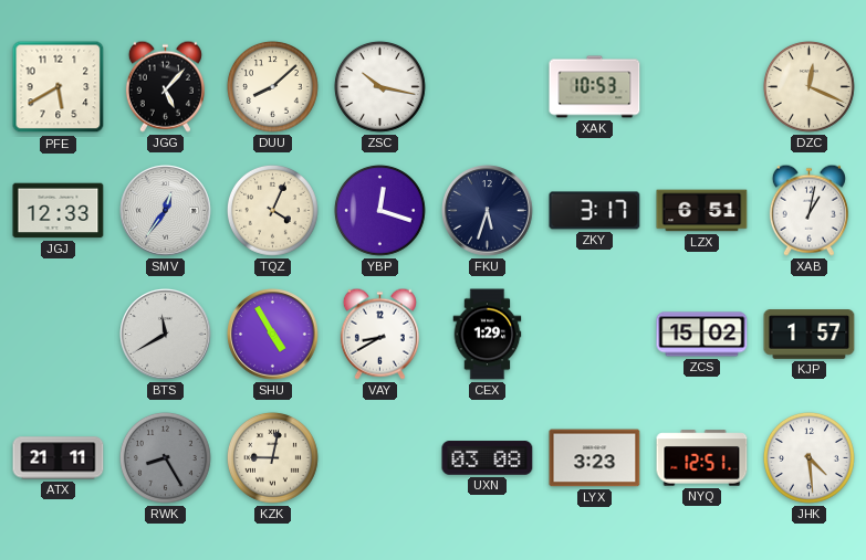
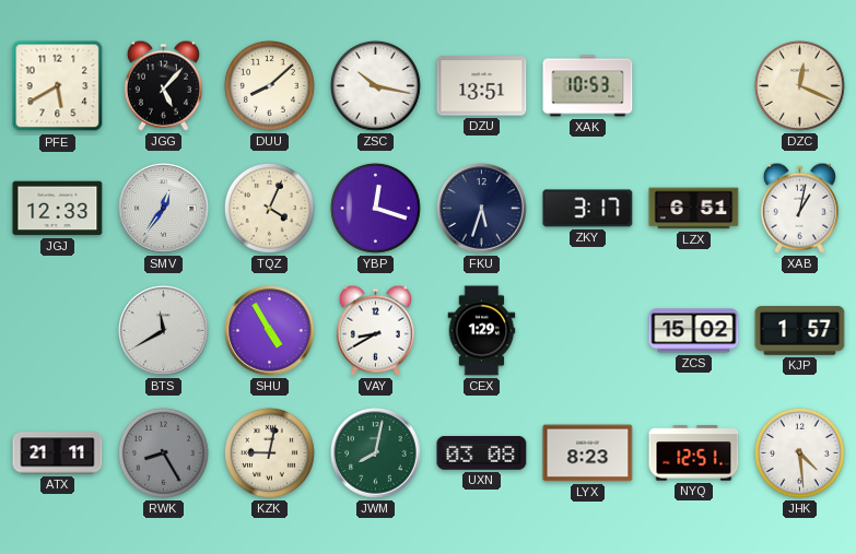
DZU: none -> 13:51 (482, 86)
JWM: none -> 8:02 (376, 453)
LYX: 3:23 -> 8:23 (588, 453)
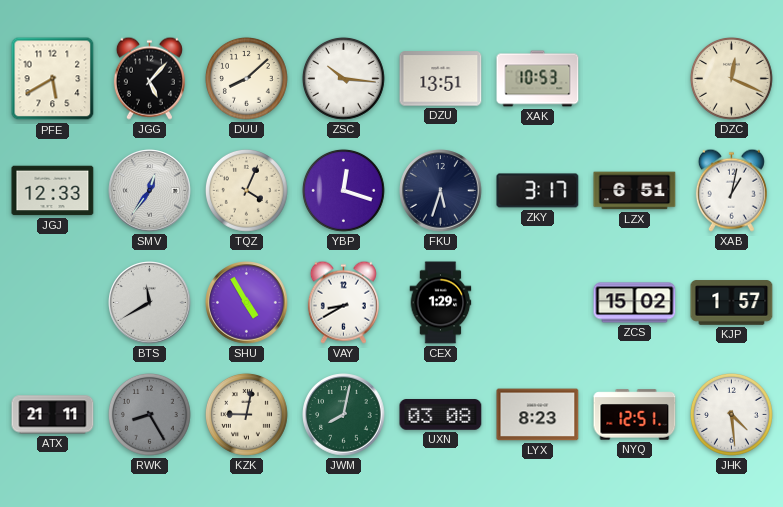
ZSC: 10:17 -> 10:16 (343, 78)
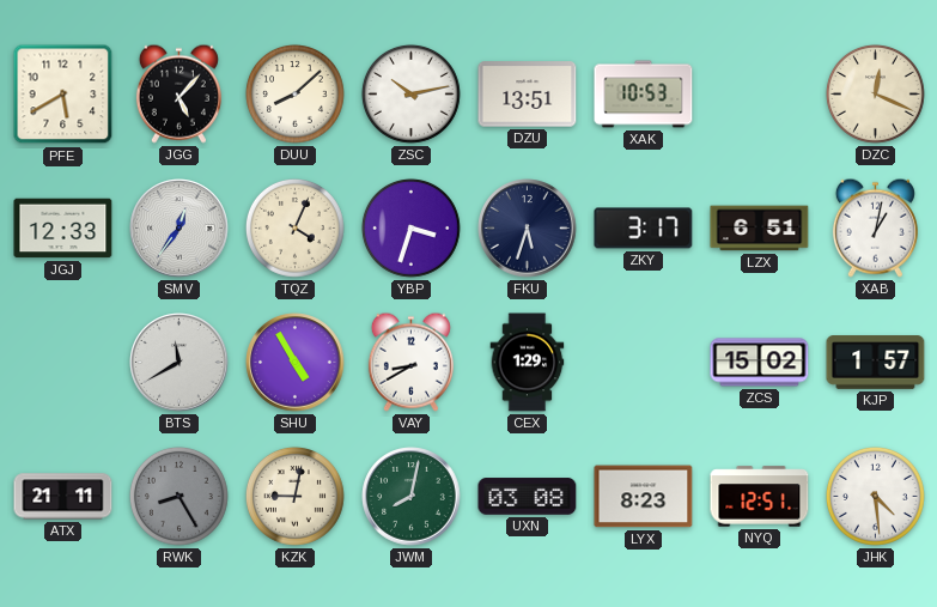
ZSC: 10:16 -> 10:13 (410, 93)
YBP: 12:18 -> 3:33 (410, 227)
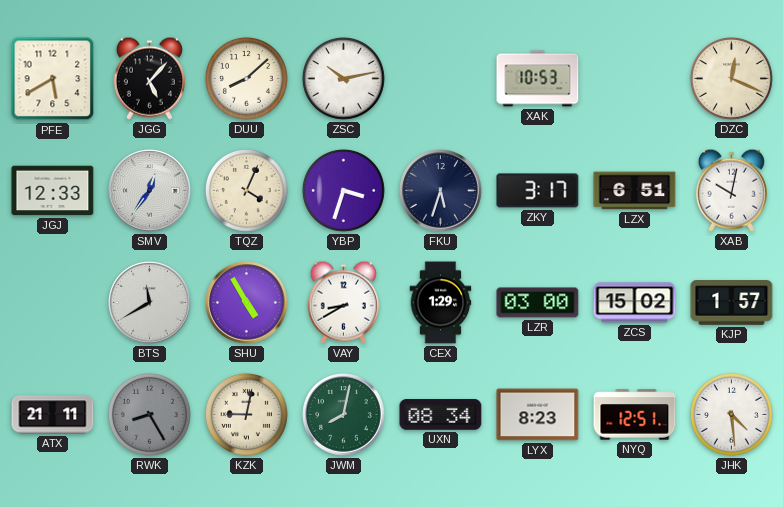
DZU: 13:51 -> none (528, 95)
XAB: 1:02 -> 10:02 (731, 190)
LZR: none -> 03:00 (538, 303)
UXN: 03:08 -> 08:34 (441, 415)
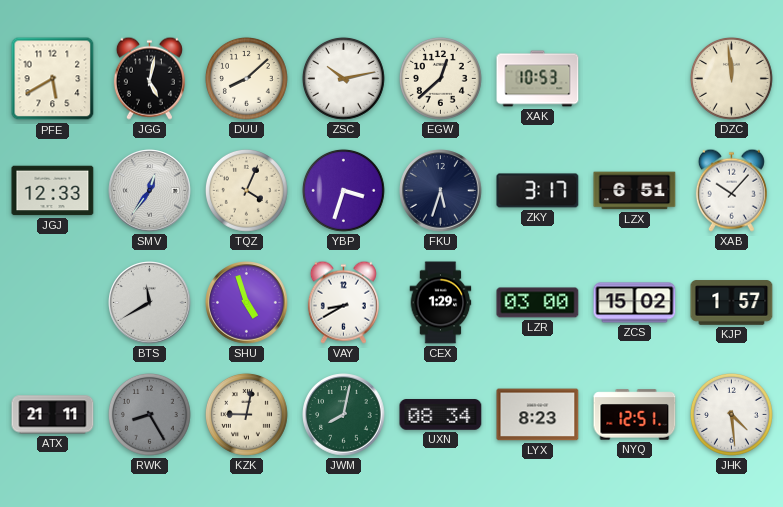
JGG: 5:07 -> 5:02 (149, 78)
EGW: none -> 12:38 (440, 78)
DZC: 12:19 -> 11:59 (731, 78)
XAB: 10:02 -> 10:07 (731, 190)
SHU: 4:55 -> 4:57 (247, 303)
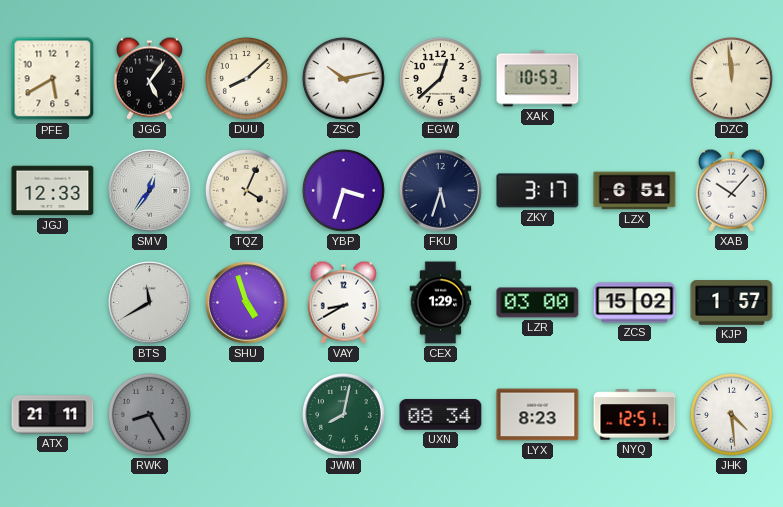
JGG: 5:02 -> 5:06 (149, 78)
KZK: 9:02 -> none (246, 414)
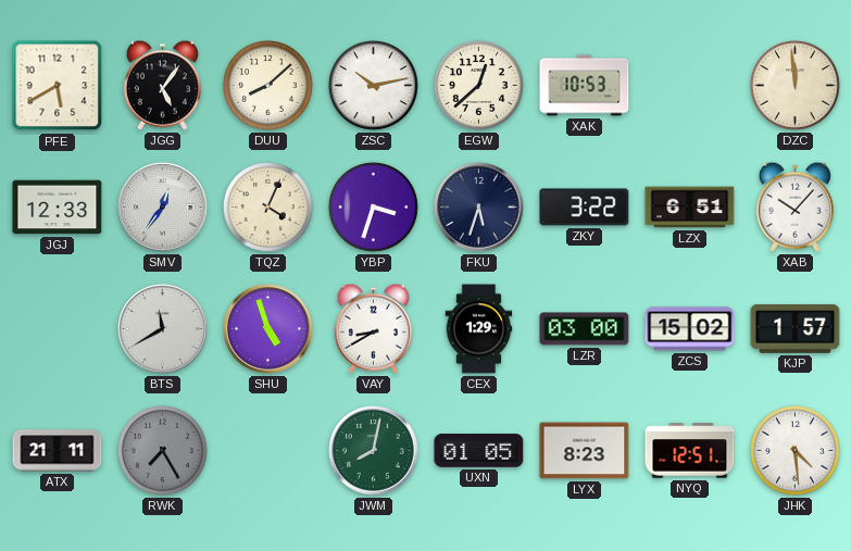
ZKY: 3:17 -> 3:22 (585, 208)
RWK: 8:25 -> 7:25 (162, 450)
UXN: 08:34 -> 01:05 (479, 451)
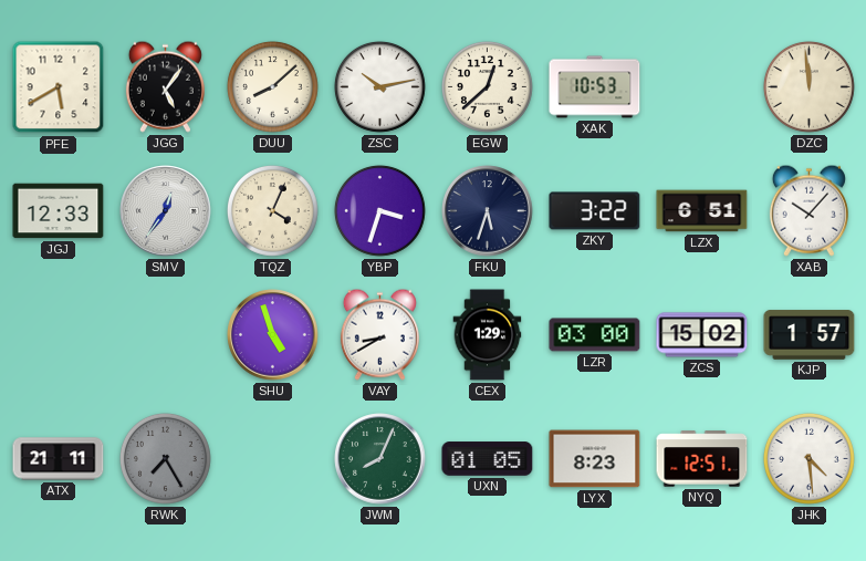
BTS: 11:40 -> none (163, 329)
JWM: 8:02 -> 8:04 (380, 459)
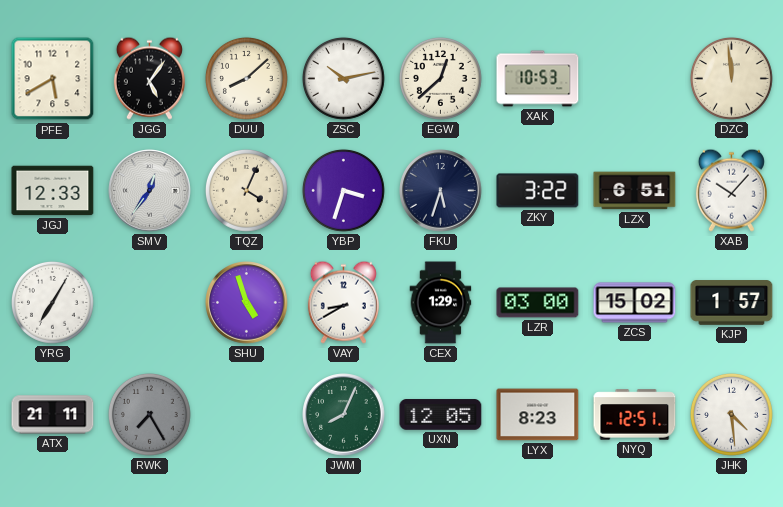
YRG: none -> 7:05 (52, 302)
UXN: 01:05 -> 12:05 (441, 415)
